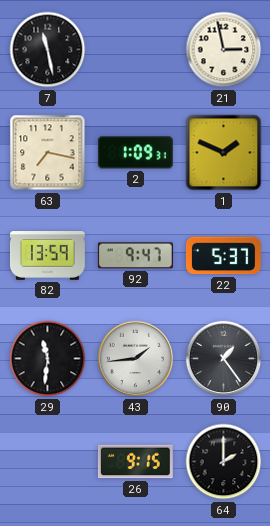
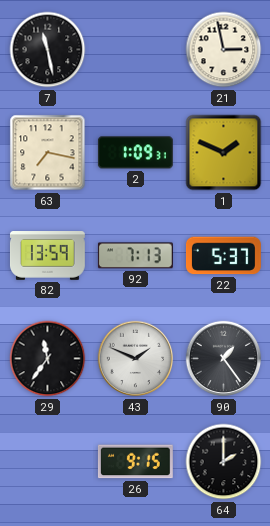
92: 9:47 -> 7:13 (135, 256)
29: 11:31 -> 11:36 (48, 359)
43: 1:44 -> 1:49 (136, 359)
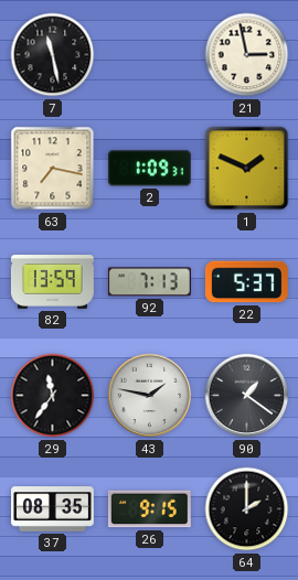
43: 1:49 -> 1:47 (150, 396)
90: 1:24 -> 1:21 (247, 396)
37: none -> 08:35 (53, 509)
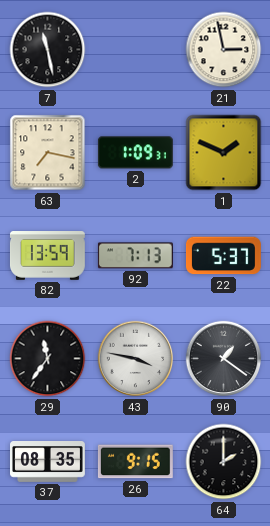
43: 1:47 -> 3:47 (136, 359)
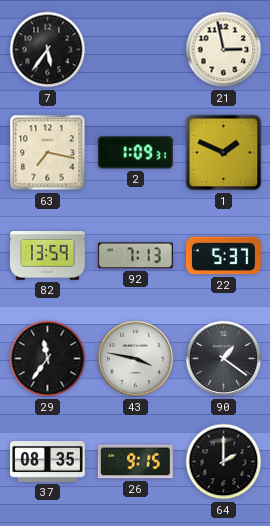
7: 11:28 -> 5:36 (48, 50)
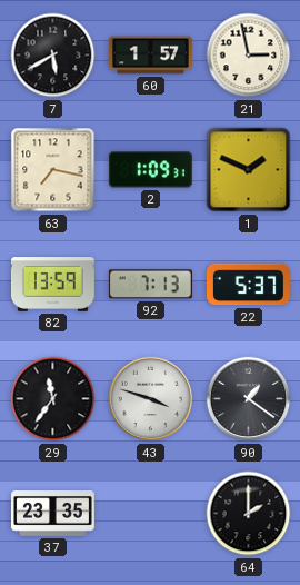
7: 5:36 -> 5:40 (53, 56)
60: none -> 1:57 (151, 56)
43: 3:47 -> 3:48 (151, 399)
37: 08:35 -> 23:35 (53, 514)
26: 9:15 -> none (135, 462)
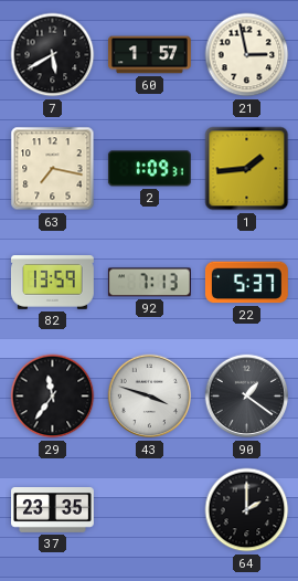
1: 1:49 -> 1:44 (247, 169)
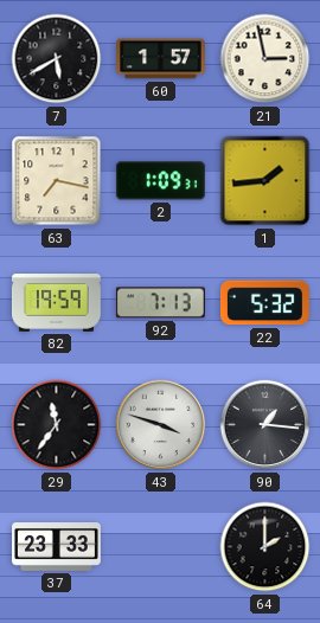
82: 13:59 -> 19:59 (56, 303)
22: 5:37 -> 5:32 (264, 303)
90: 1:21 -> 1:16 (265, 425)
37: 23:35 -> 23:33 (57, 547)
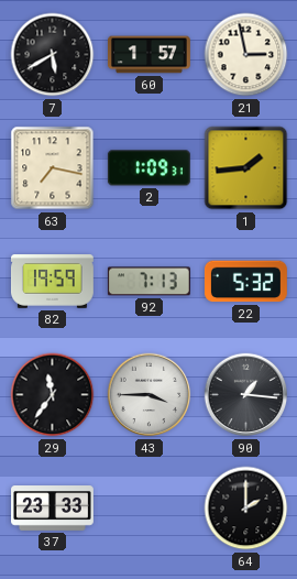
43: 3:48 -> 3:45 (150, 395)
